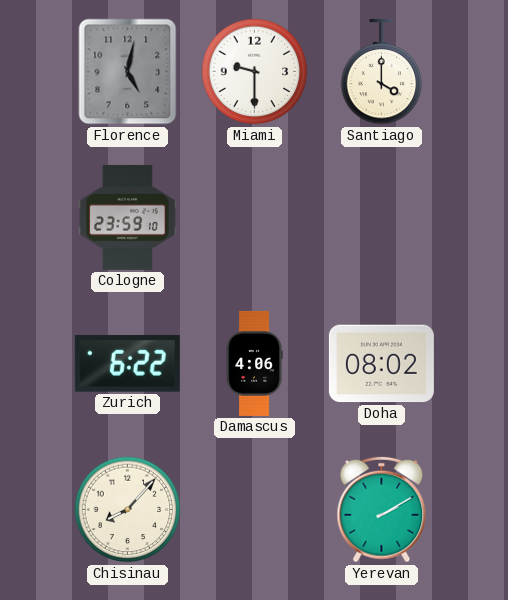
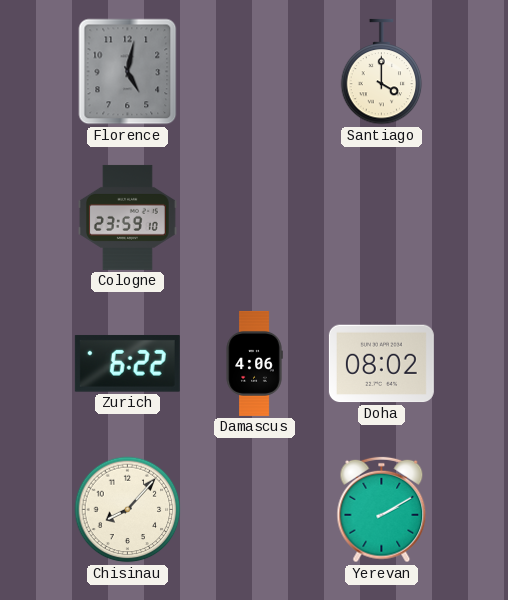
Miami: 9:30 -> none (255, 72)
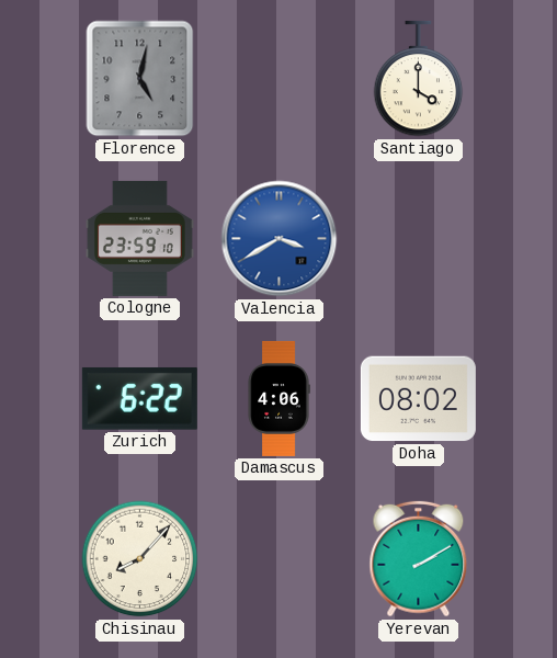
Valencia: none -> 3:40 (280, 239)
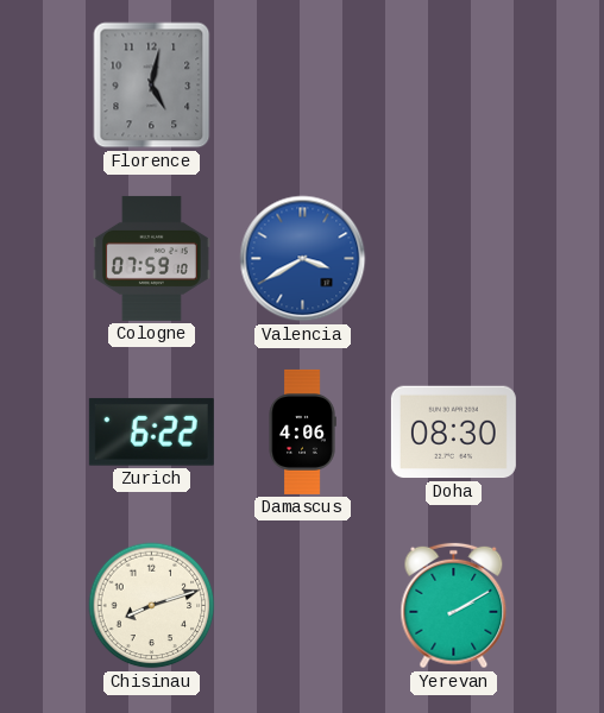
Santiago: 4:00 -> none (419, 79)
Cologne: 23:59 -> 07:59 (151, 258)
Doha: 08:02 -> 08:30 (453, 433)
Chisinau: 8:07 -> 8:12 (152, 606)
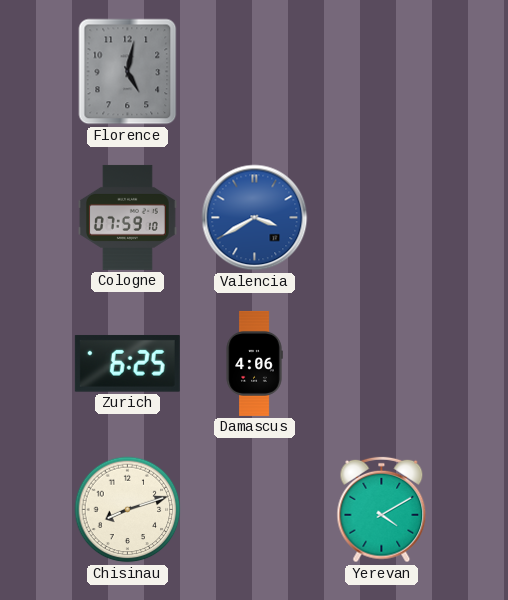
Zurich: 6:22 -> 6:25 (127, 363)
Doha: 08:30 -> none (453, 433)
Yerevan: 2:10 -> 4:10 (382, 510)
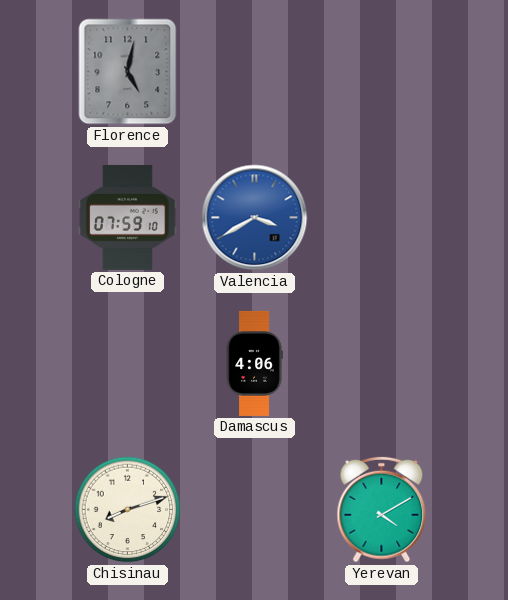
Zurich: 6:25 -> none (127, 363)
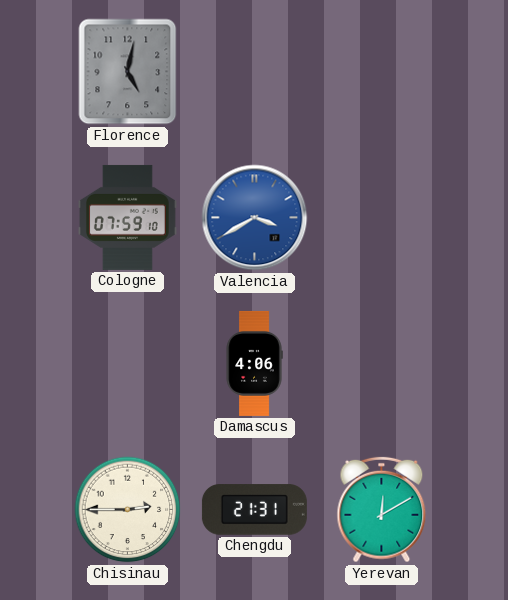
Chisinau: 8:12 -> 2:45 (128, 510)
Chengdu: none -> 21:31 (254, 510)
Yerevan: 4:10 -> 12:10 (382, 510)
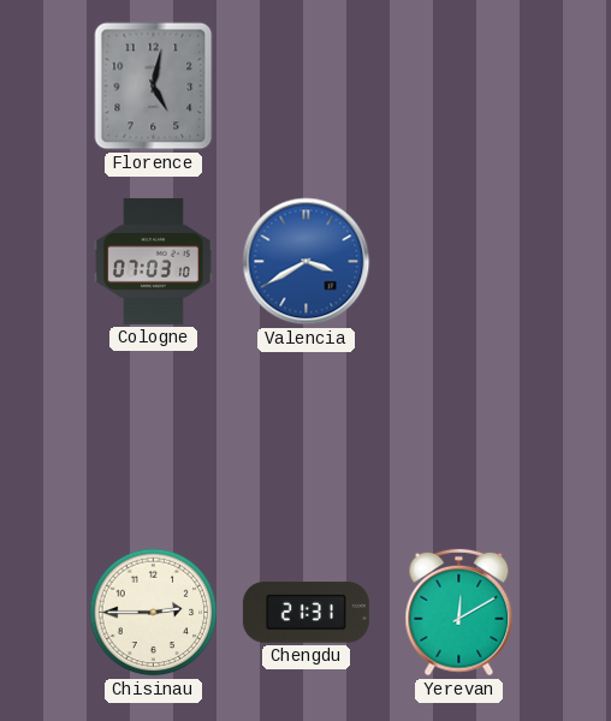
Cologne: 07:59 -> 07:03 (153, 261)
Damascus: 4:06 -> none (254, 363)
